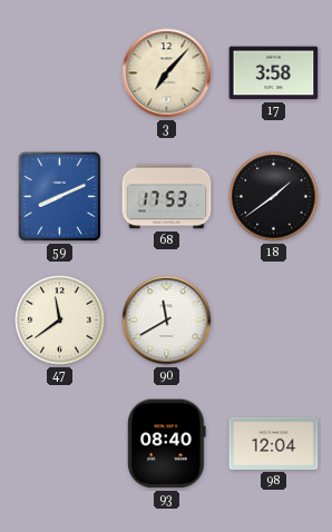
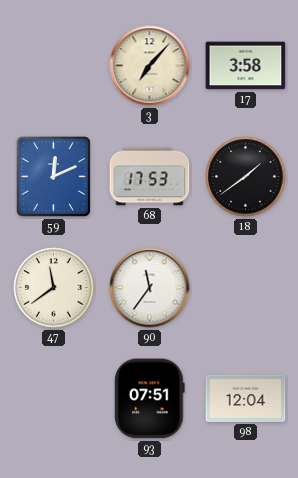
59: 8:11 -> 12:11 (53, 176)
90: 11:40 -> 11:36 (150, 288)
93: 08:40 -> 07:51 (150, 399)
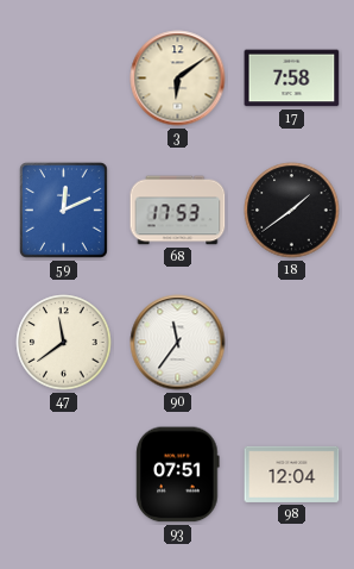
3: 7:07 -> 6:09 (178, 79)
17: 3:58 -> 7:58 (292, 79)
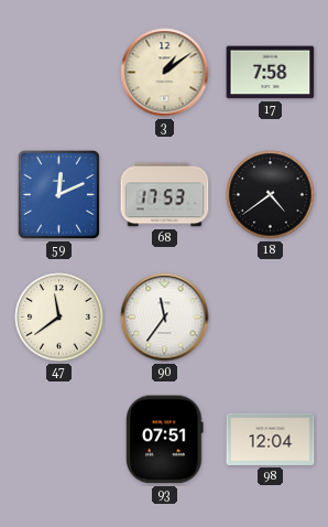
3: 6:09 -> 1:09 (165, 73)
18: 1:39 -> 4:39 (271, 195)
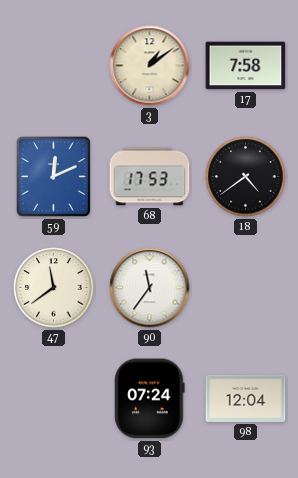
93: 07:51 -> 07:24 (150, 399)
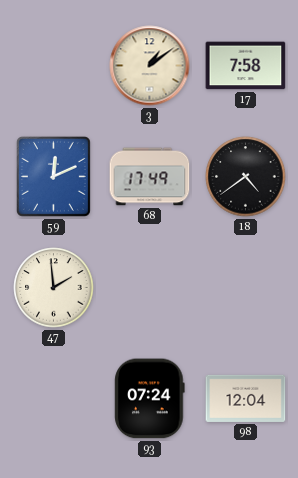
68: 17:53 -> 17:49 (150, 177)
47: 11:39 -> 1:59 (54, 288)
90: 11:36 -> none (150, 288)
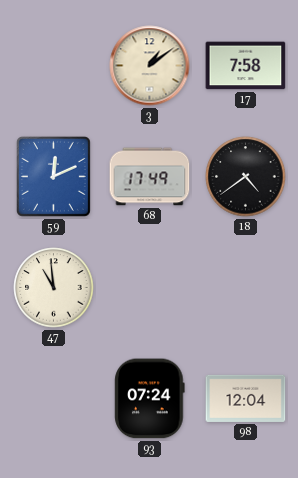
47: 1:59 -> 10:59 (54, 288)
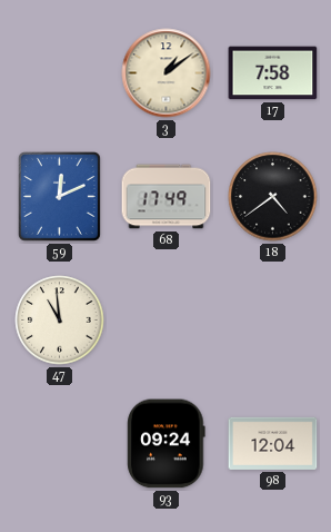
93: 07:24 -> 09:24 (167, 444)
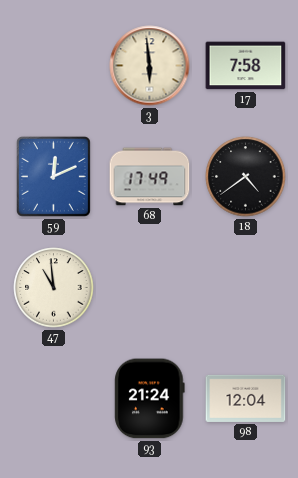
3: 1:09 -> 5:59 (150, 66)
93: 09:24 -> 21:24 (150, 399)
